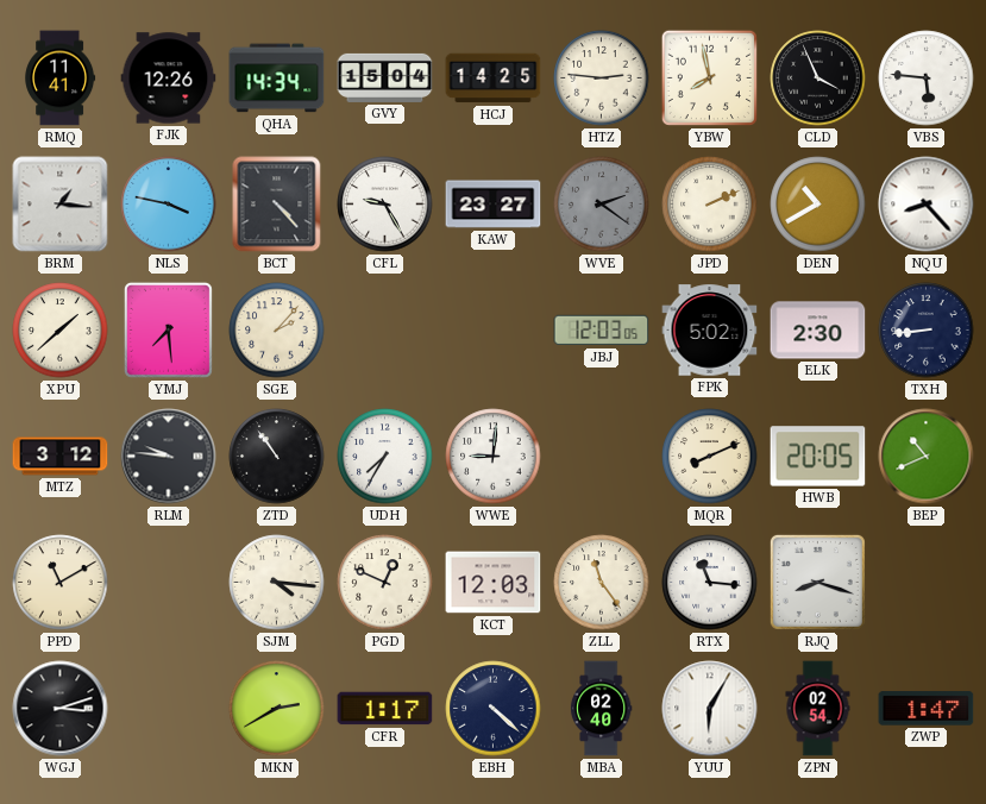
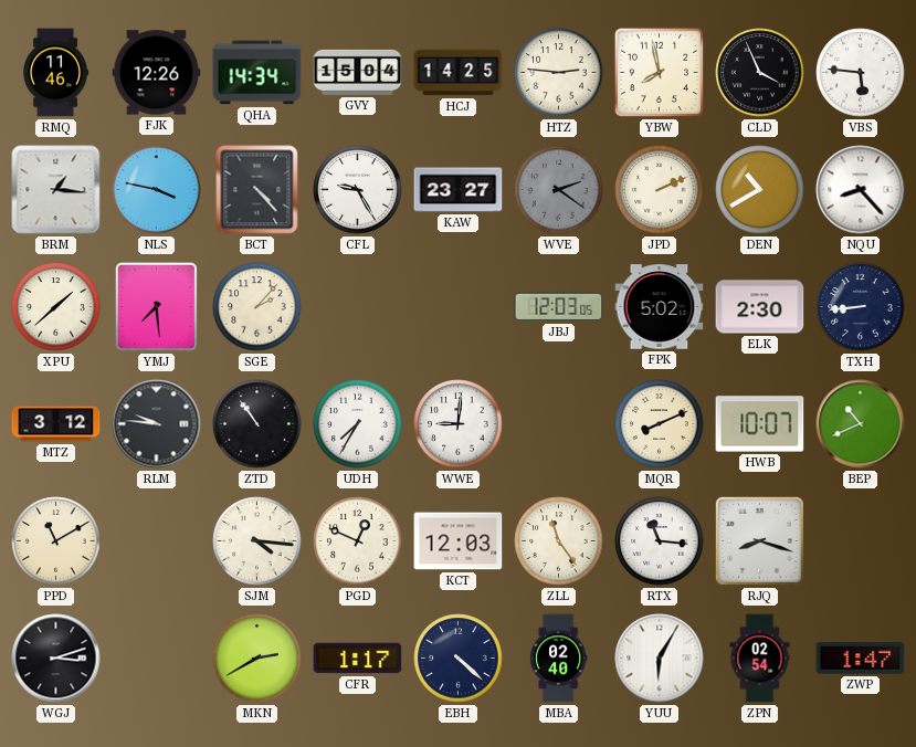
RMQ: 11:41 -> 11:46 (56, 73)
HWB: 20:05 -> 10:07 (760, 424)
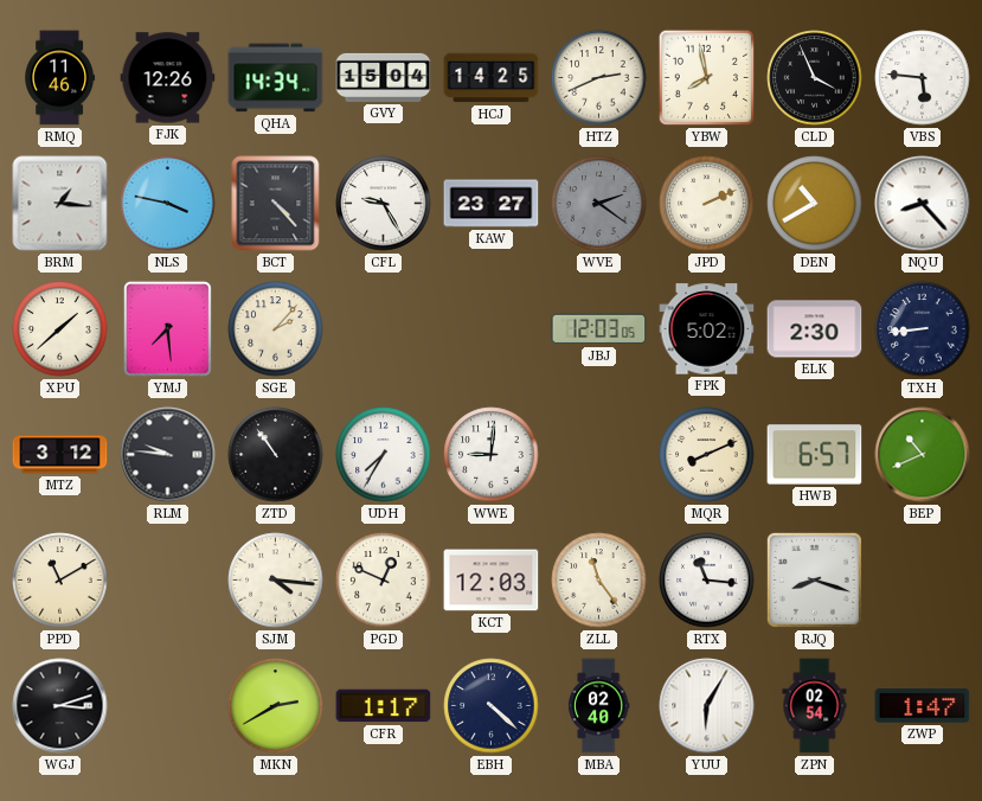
HTZ: 2:46 -> 2:41 (599, 78)
HWB: 10:07 -> 6:57 (815, 455)
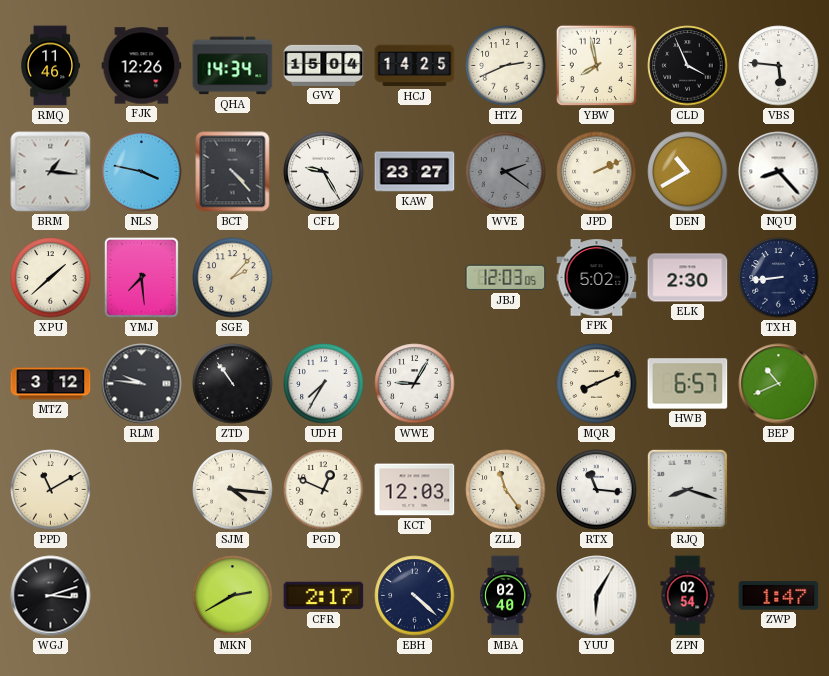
WWE: 9:01 -> 9:05 (415, 384)
CFR: 1:17 -> 2:17 (324, 596)
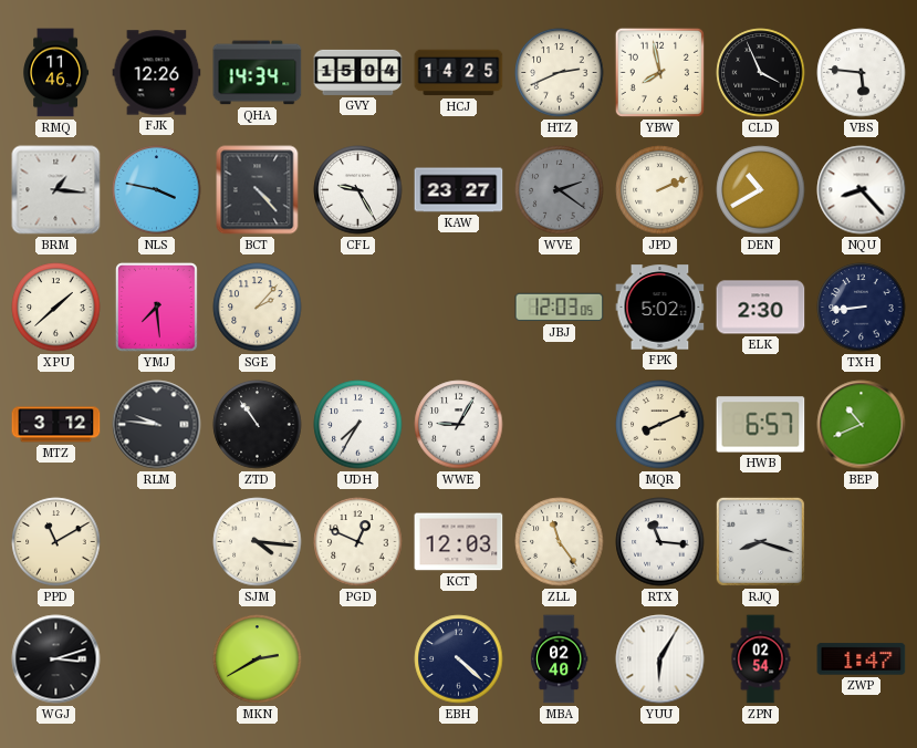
CFR: 2:17 -> none (324, 596)
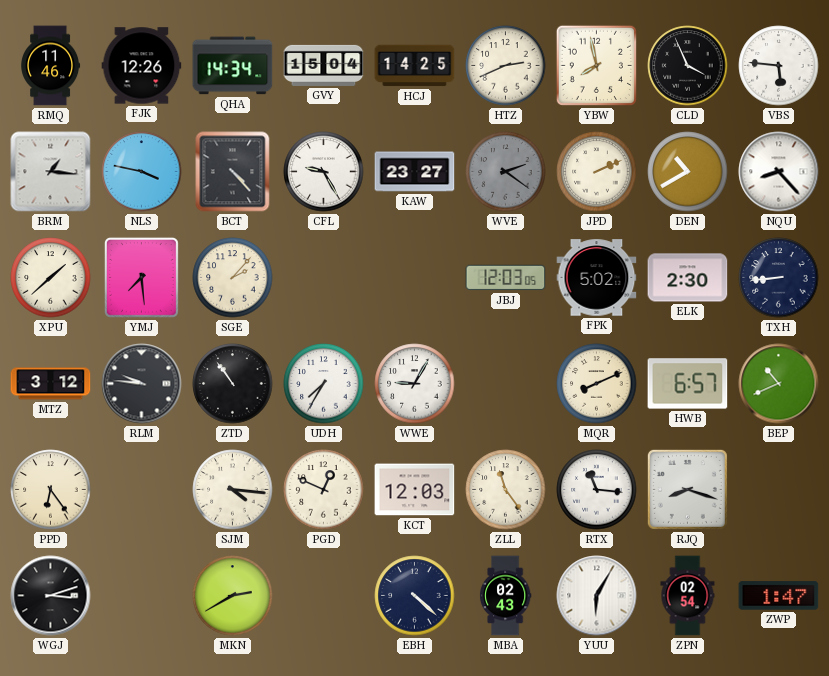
PPD: 11:10 -> 6:24 (51, 490)
MBA: 02:40 -> 02:43 (505, 596)
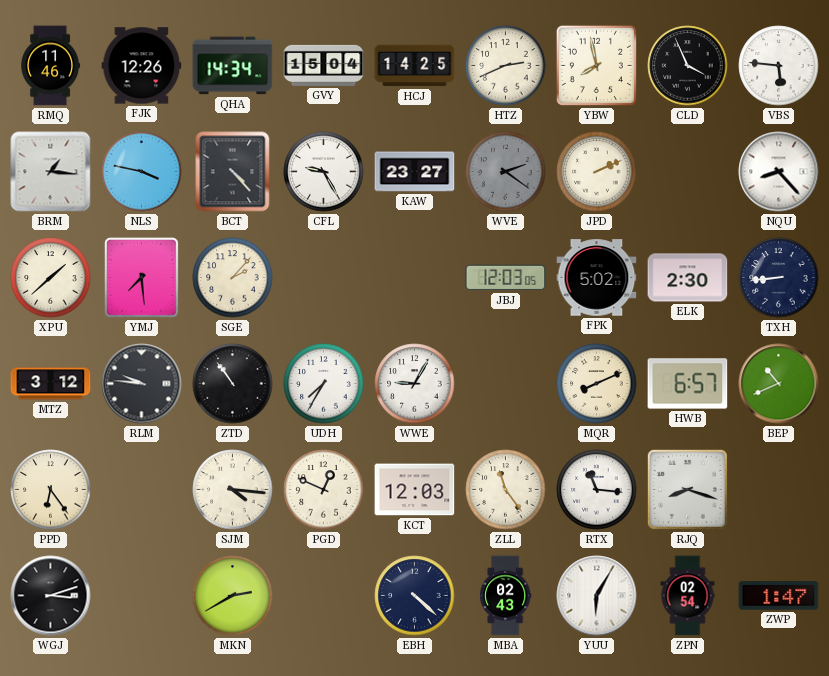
DEN: 10:40 -> none (688, 172)
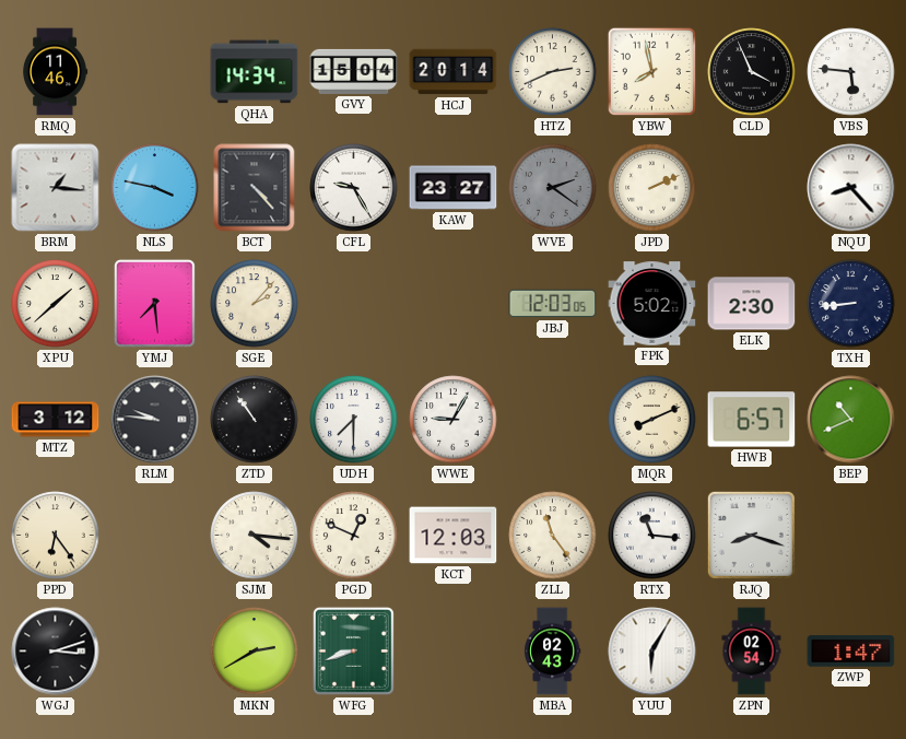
FJK: 12:26 -> none (142, 66)
HCJ: 14:25 -> 20:14 (454, 72)
UDH: 7:35 -> 7:30 (354, 420)
WFG: none -> 8:42 (353, 650)
EBH: 4:22 -> none (415, 596)
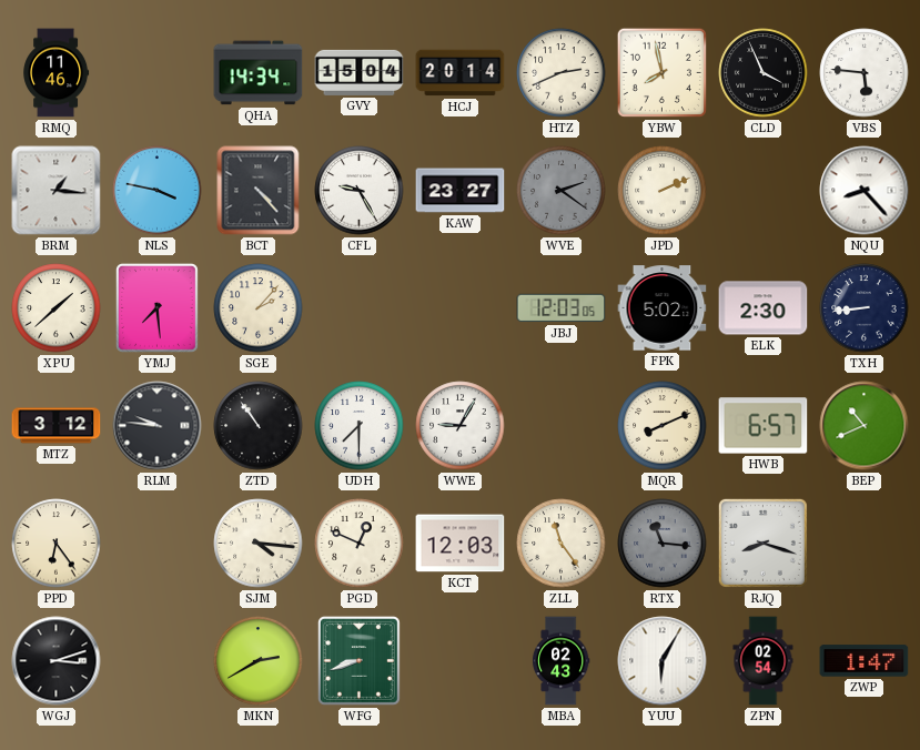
RTX dial: white -> grey (663, 544)
